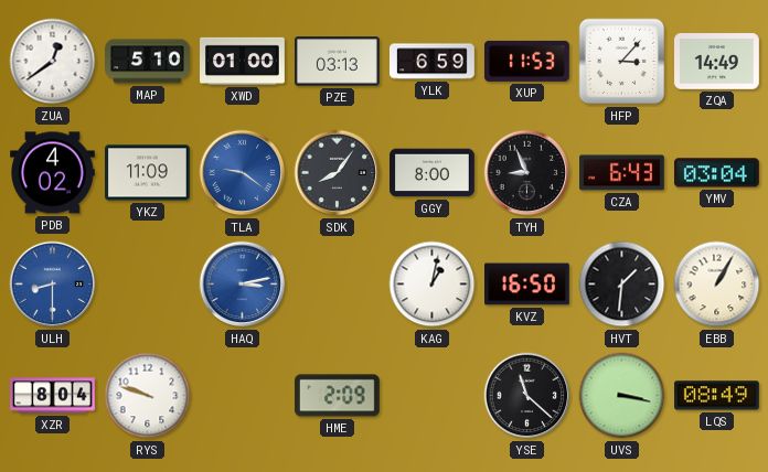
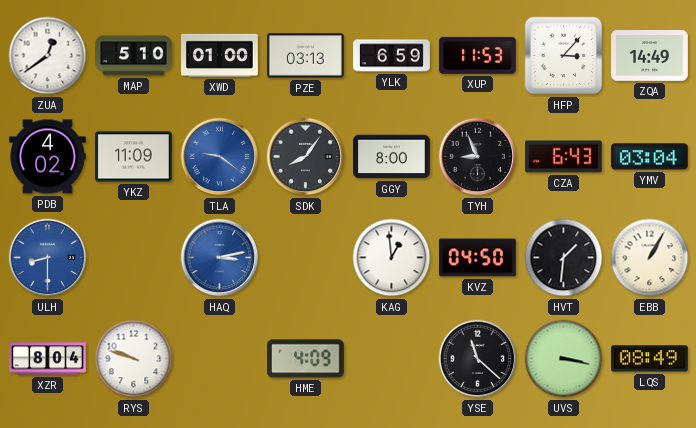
KAG: 1:02 -> 12:59 (392, 258)
KVZ: 16:50 -> 04:50 (478, 258)
HME: 2:09 -> 4:09 (306, 359)
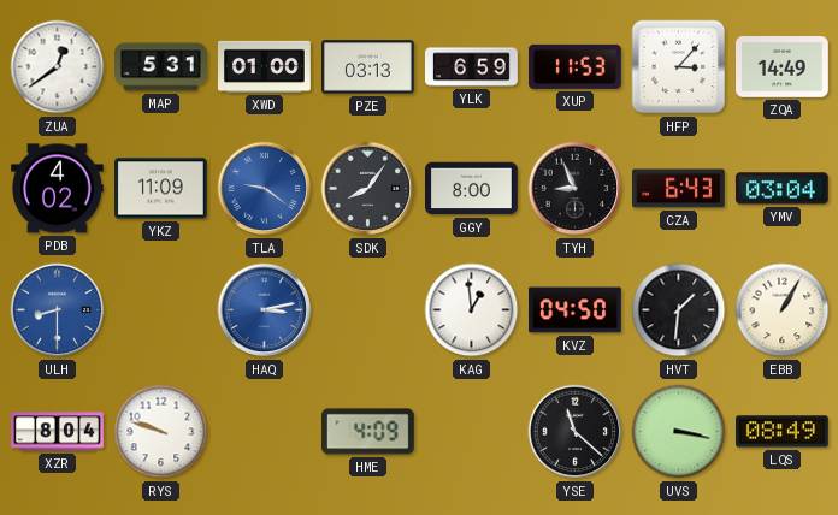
MAP: 5:10 -> 5:31 (161, 67)
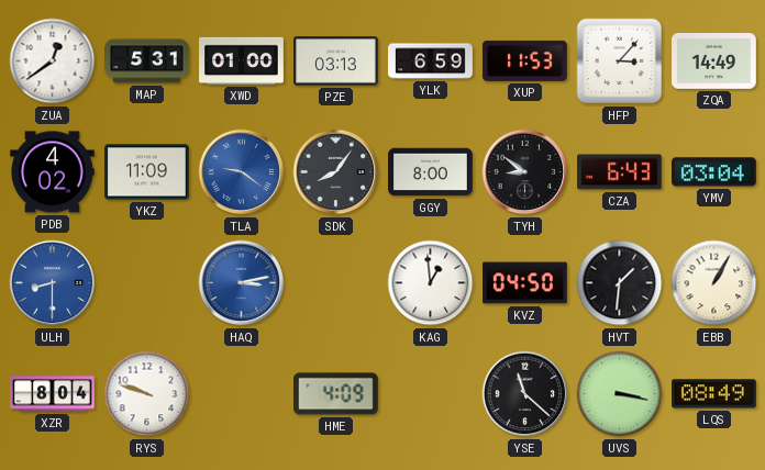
TYH: 8:56 -> 8:51 (525, 172)
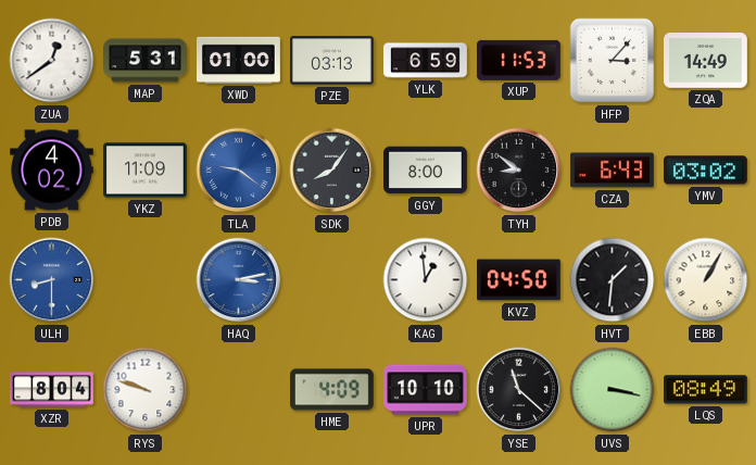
YMV: 03:04 -> 03:02 (706, 171)
UPR: none -> 10:10 (426, 390)
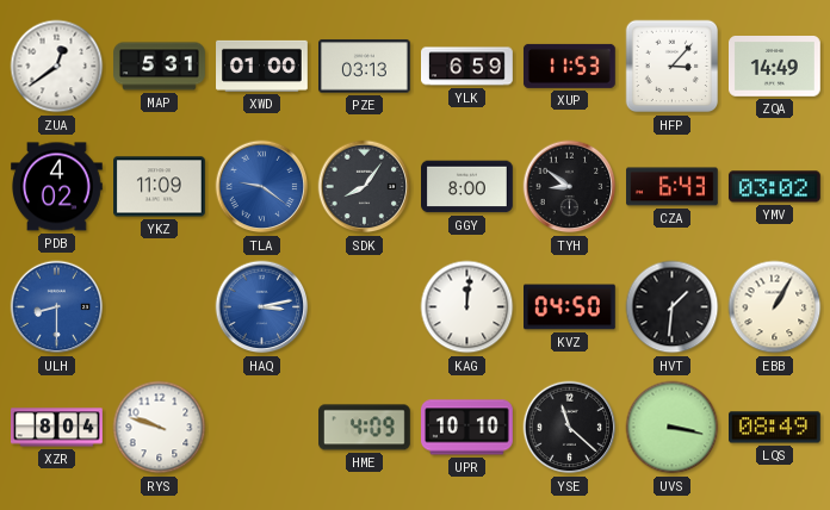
KAG: 12:59 -> 12:01 (467, 307)
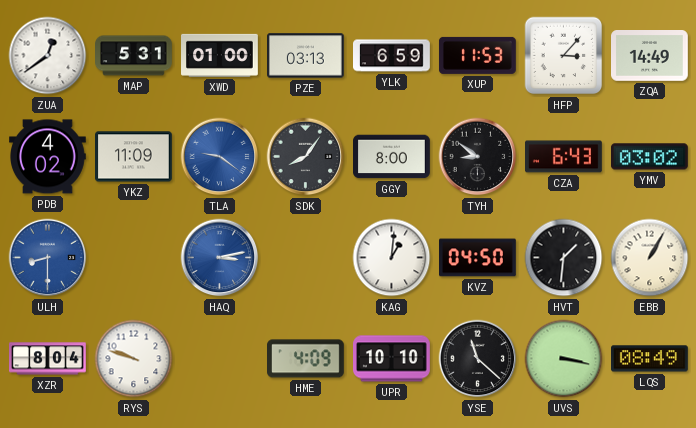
KAG: 12:01 -> 1:01 (392, 258)
